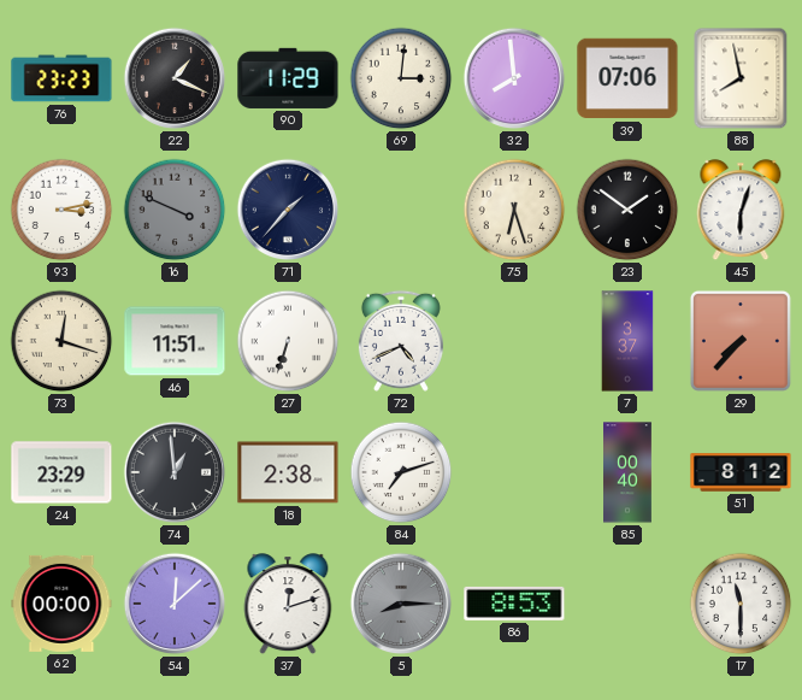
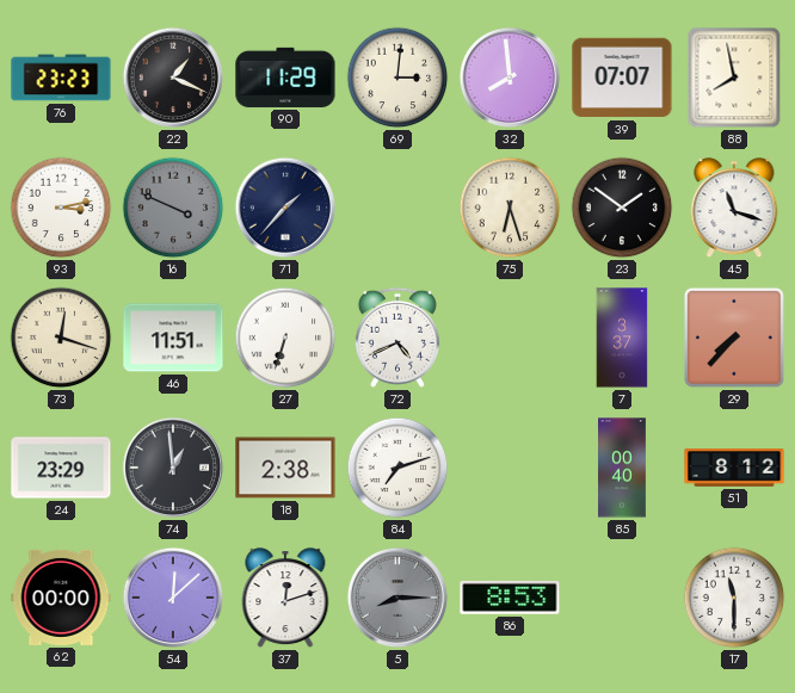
39: 07:06 -> 07:07 (622, 78)
45: 6:03 -> 11:18 (734, 209)
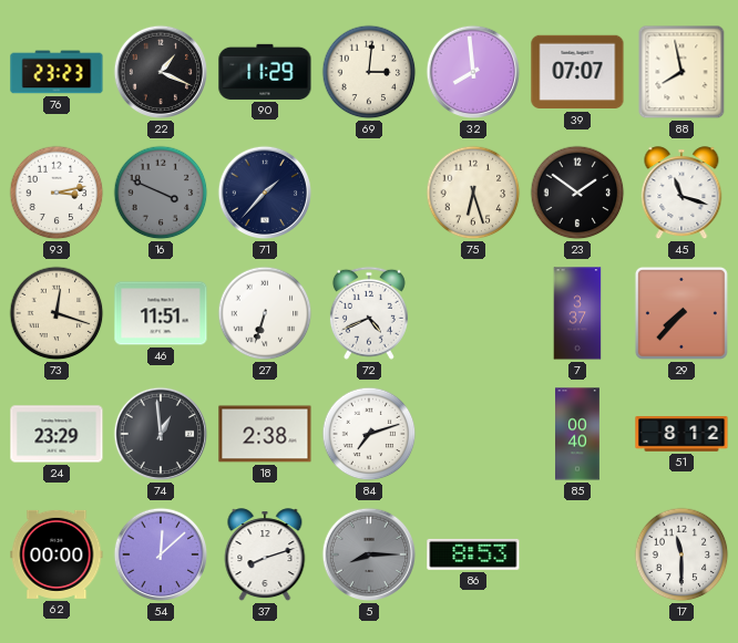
37: 12:12 -> 8:12 (265, 556)
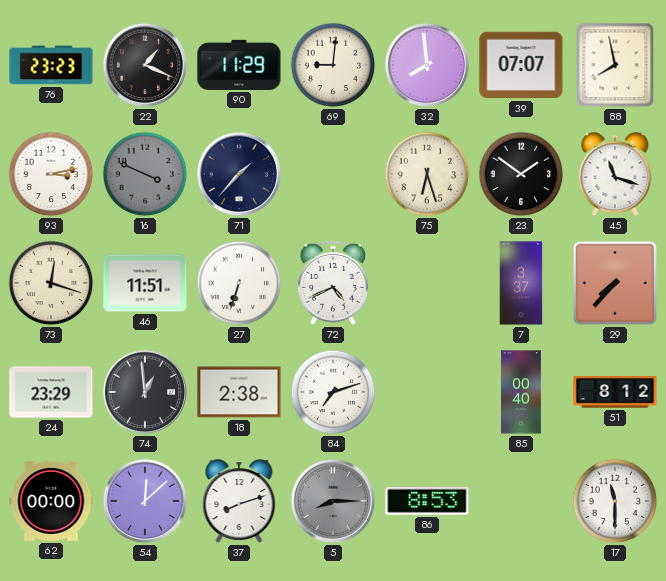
69: 3:01 -> 9:01 (333, 65)
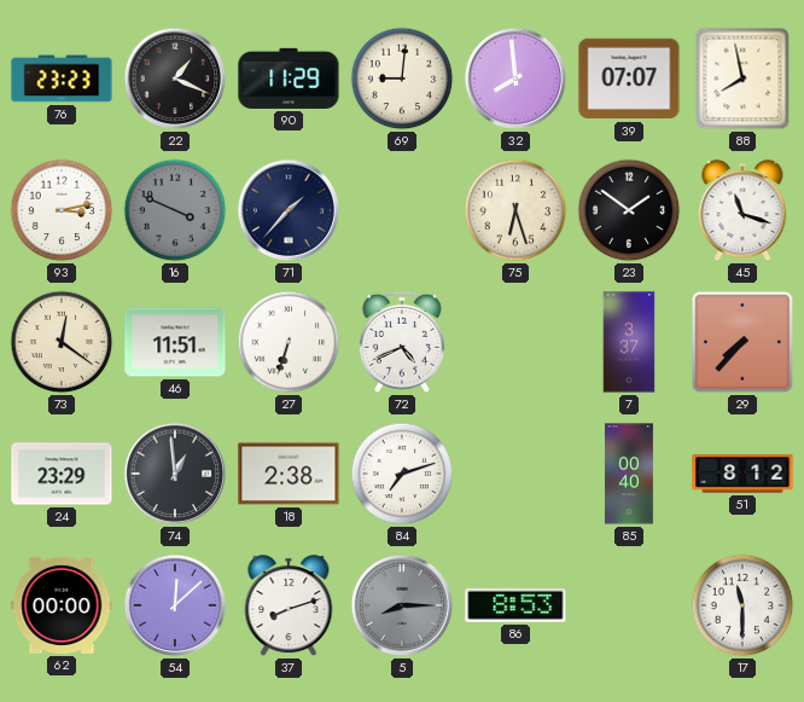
73: 12:18 -> 12:21 (62, 342)
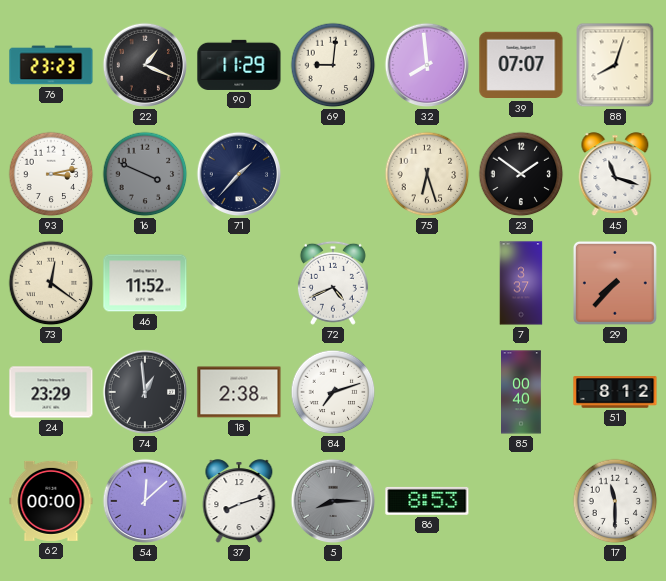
88: 7:58 -> 8:03 (615, 65)
46: 11:51 -> 11:52 (145, 283)
27: 6:33 -> none (289, 342)
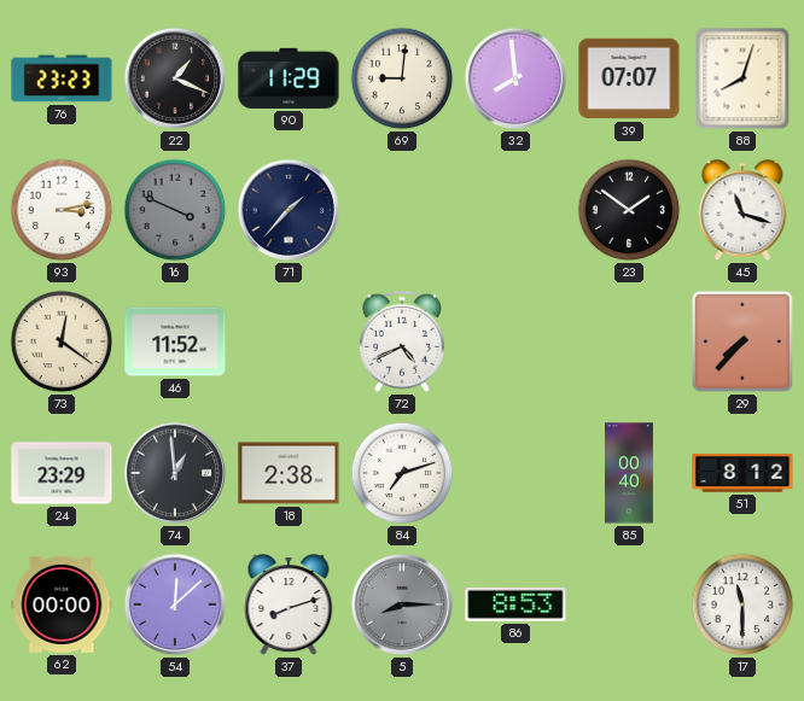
75: 6:27 -> none (427, 174)
7: 3:37 -> none (521, 283)
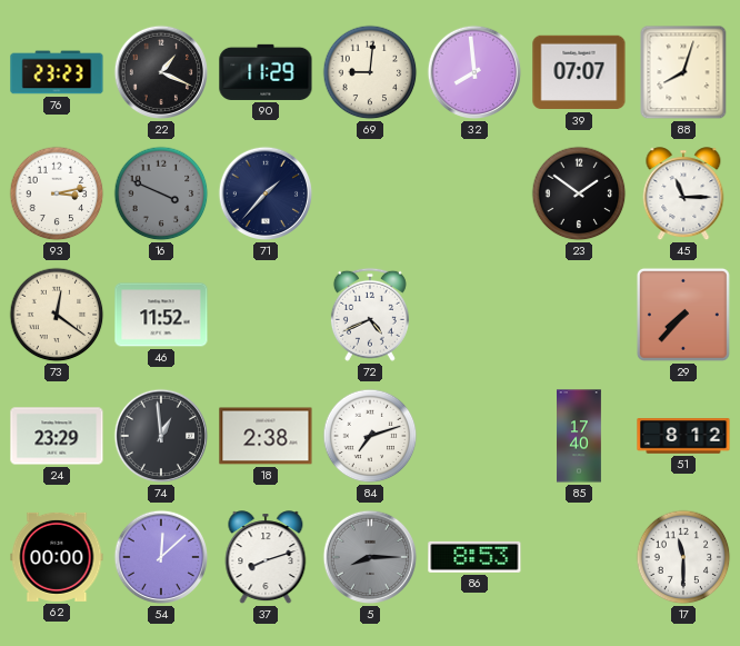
45: 11:18 -> 11:15 (683, 195)
85: 00:40 -> 17:40 (580, 436)
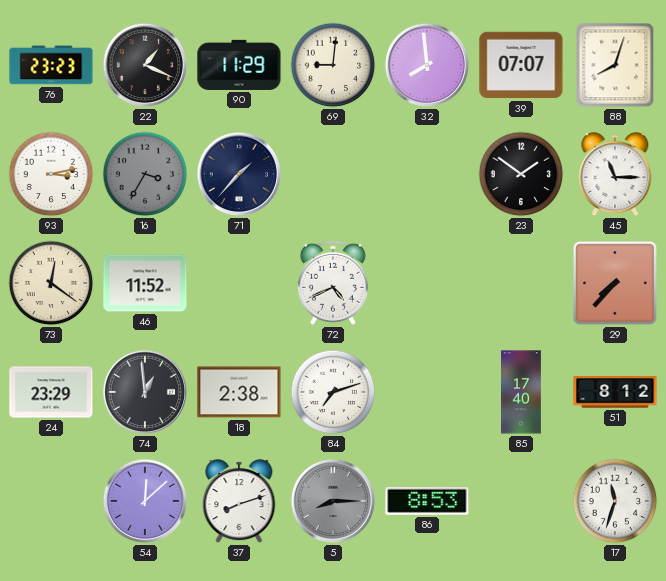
16: 3:49 -> 3:35 (145, 174)
62: 00:00 -> none (57, 557)
17: 11:30 -> 11:33 (615, 501)
